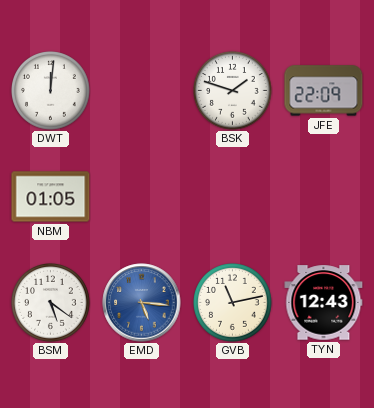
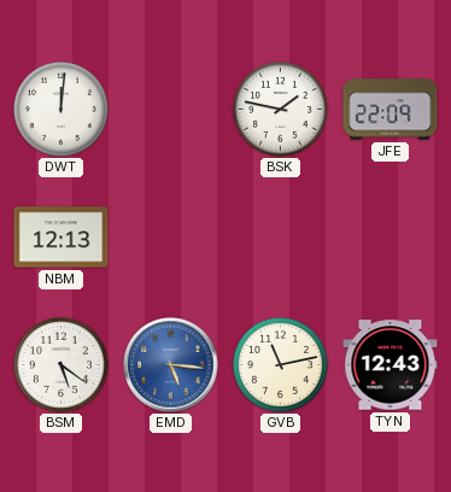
BSK: 1:48 -> 1:47 (281, 110)
NBM: 01:05 -> 12:13 (61, 238)
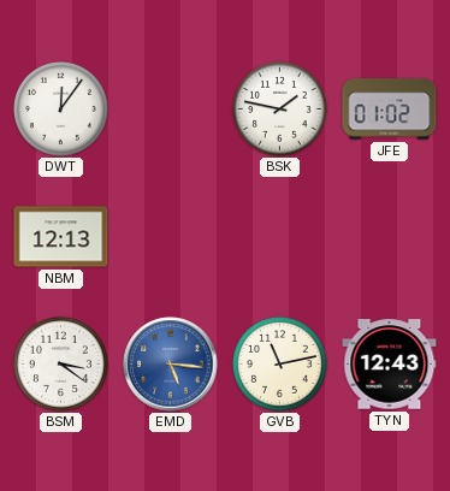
DWT: 12:01 -> 12:06 (61, 110)
JFE: 22:09 -> 01:02 (390, 110)
BSM: 5:21 -> 3:21 (61, 365)
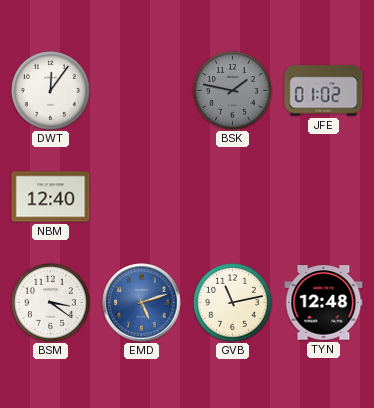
BSK dial: white -> grey (233, 91)
NBM: 12:13 -> 12:40 (51, 197)
EMD: 5:16 -> 5:12 (142, 303)
TYN: 12:43 -> 12:48 (324, 303)
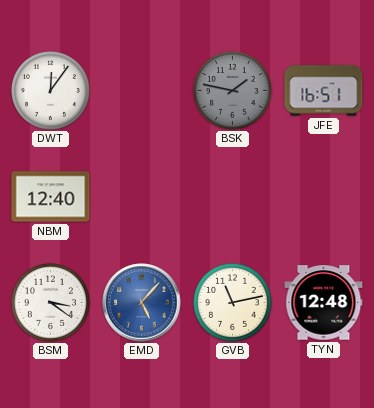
JFE: 01:02 -> 16:51 (324, 91)
EMD: 5:12 -> 5:07 (142, 303)
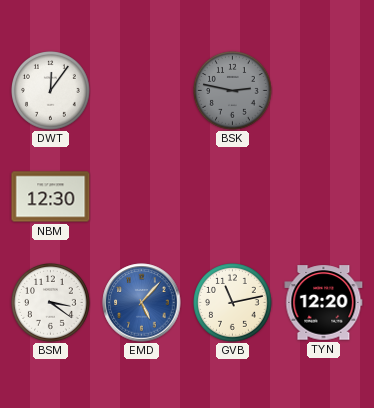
BSK: 1:47 -> 2:47 (233, 91)
JFE: 16:51 -> none (324, 91)
NBM: 12:40 -> 12:30 (51, 197)
TYN: 12:48 -> 12:20 (324, 303)
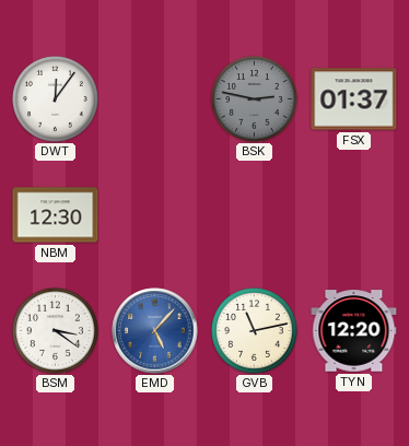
FSX: none -> 01:37 (354, 99)
